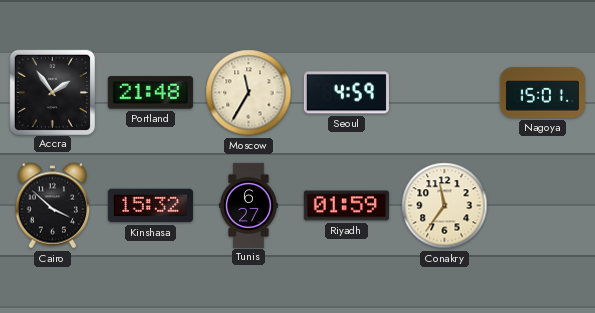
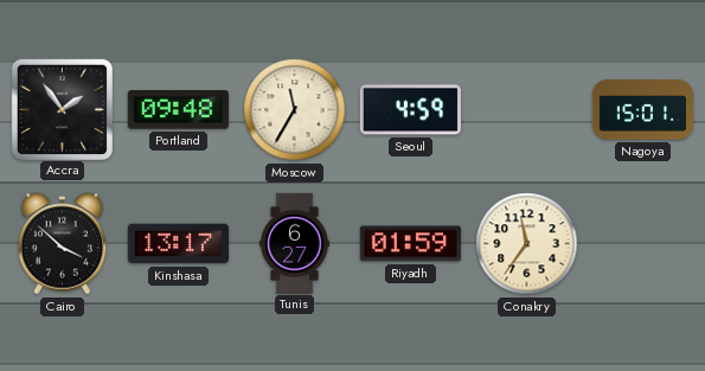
Portland: 21:48 -> 09:48 (178, 110)
Kinshasa: 15:32 -> 13:17 (178, 244)
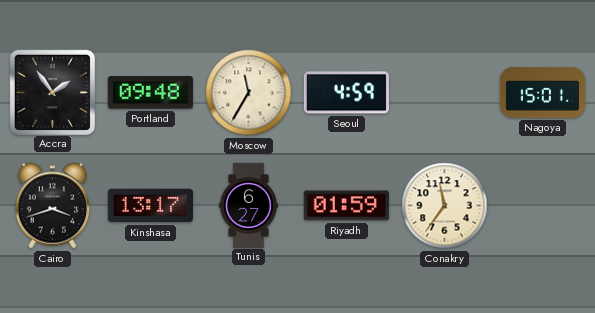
Cairo: 3:52 -> 3:42 (53, 206)
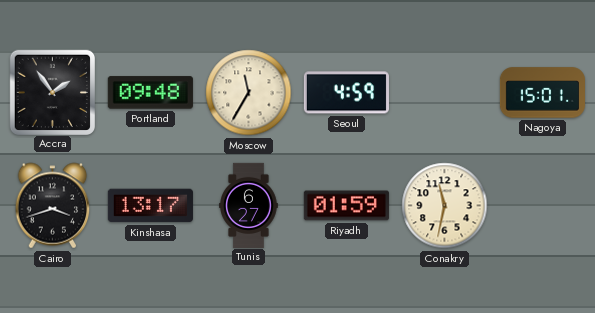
Conakry: 11:36 -> 11:32 (445, 206)
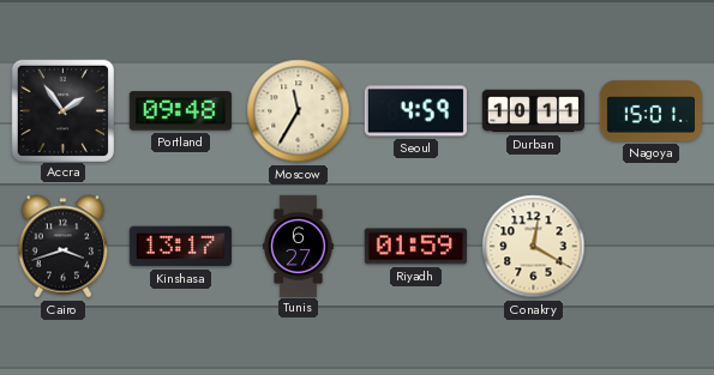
Durban: none -> 10:11 (533, 111)
Conakry: 11:32 -> 12:20 (534, 247)
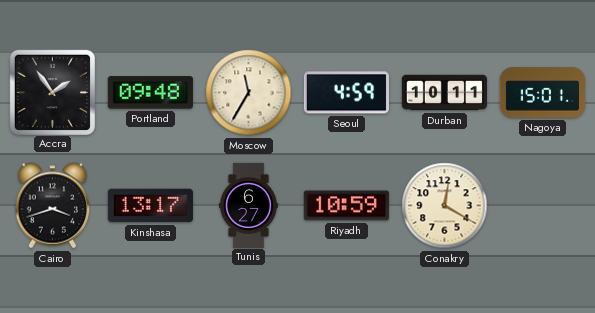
Riyadh: 01:59 -> 10:59 (346, 206)
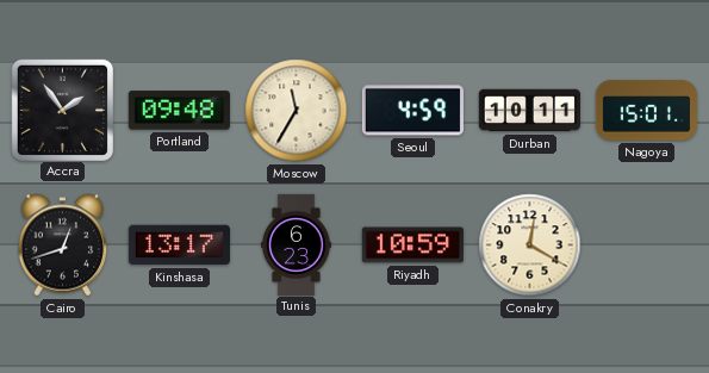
Cairo: 3:42 -> 12:42 (63, 245)
Tunis: 6:27 -> 6:23 (297, 244)
